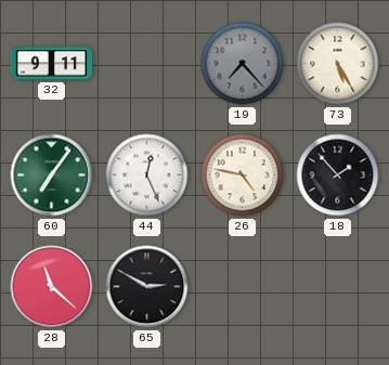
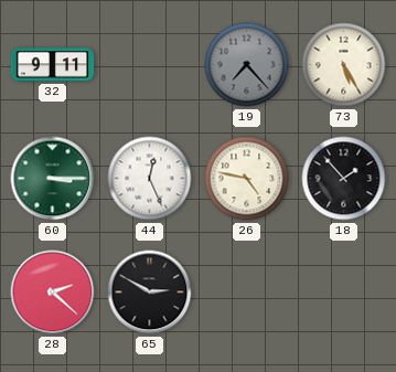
60: 7:06 -> 3:15 (53, 179)
28: 11:22 -> 2:22 (53, 293)
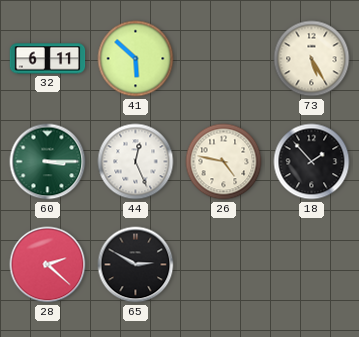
32: 9:11 -> 6:11 (48, 59)
41: none -> 5:52 (136, 59)
19: 7:23 -> none (247, 65)
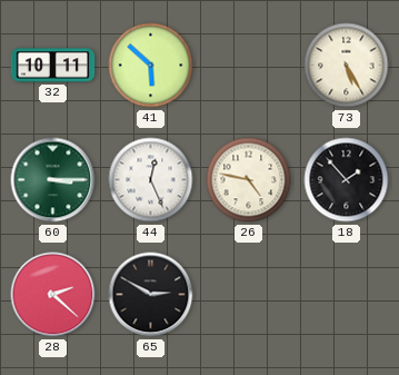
32: 6:11 -> 10:11 (53, 66)
